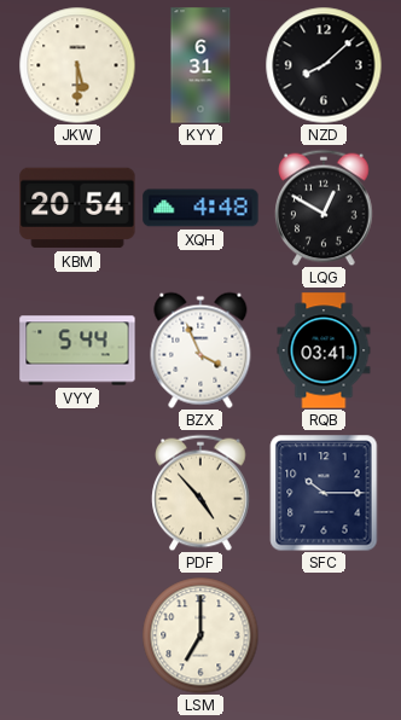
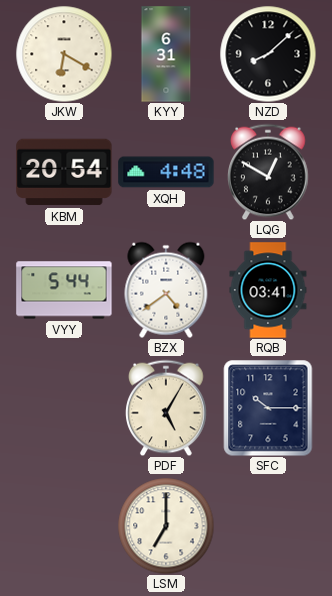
JKW: 5:30 -> 6:20 (64, 54)
BZX: 3:56 -> 4:39 (166, 290)
PDF: 4:53 -> 5:05 (166, 408)
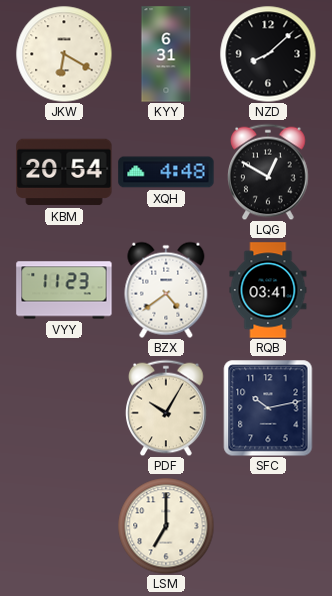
VYY: 5:44 -> 11:23 (64, 290)
PDF: 5:05 -> 10:05 (166, 408)
SFC: 10:15 -> 10:13 (268, 408)
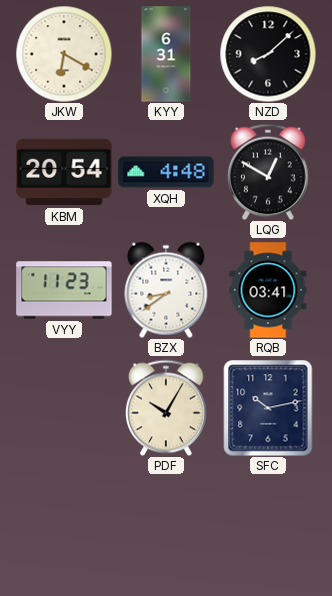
BZX: 4:39 -> 8:39 (166, 290)
LSM: 7:00 -> none (166, 526)
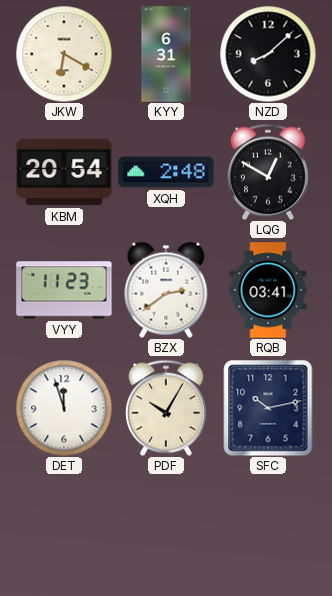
XQH: 4:48 -> 2:48 (166, 172)
BZX: 8:39 -> 2:39 (166, 290)
DET: none -> 11:57 (64, 408)
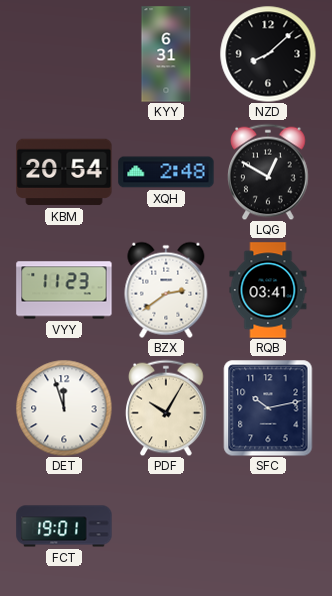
JKW: 6:20 -> none (64, 54)
FCT: none -> 19:01 (64, 526)
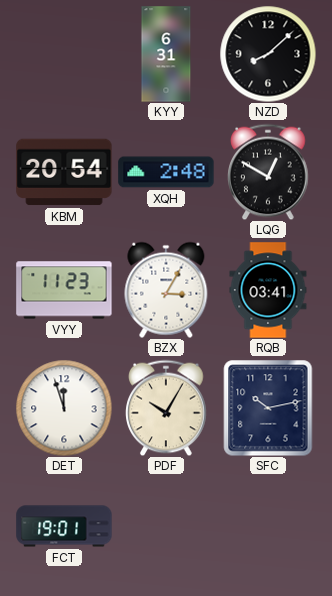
BZX: 2:39 -> 3:05 (166, 290)
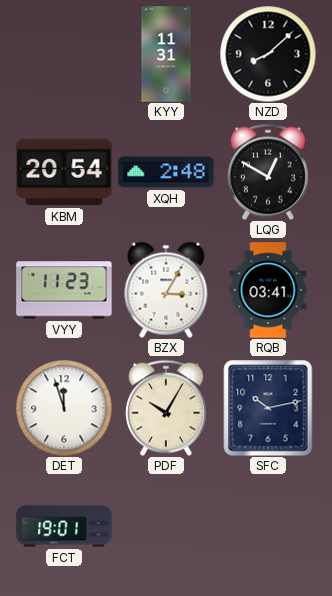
KYY: 6:31 -> 11:31 (166, 54)
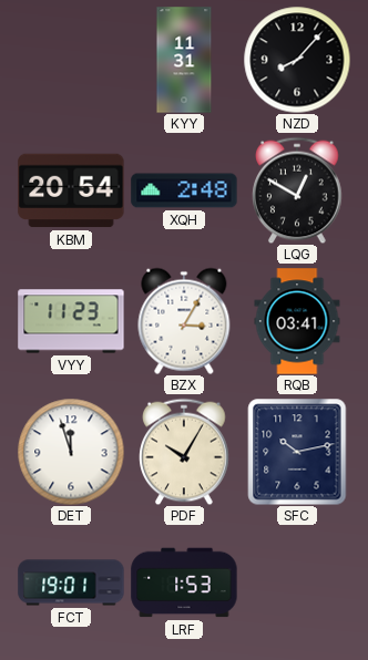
NZD: 8:08 -> 8:07 (297, 60)
LRF: none -> 1:53 (184, 582)
